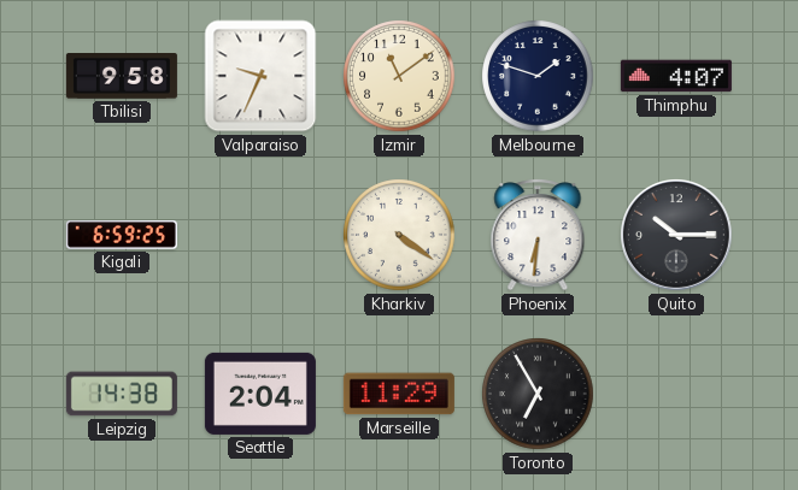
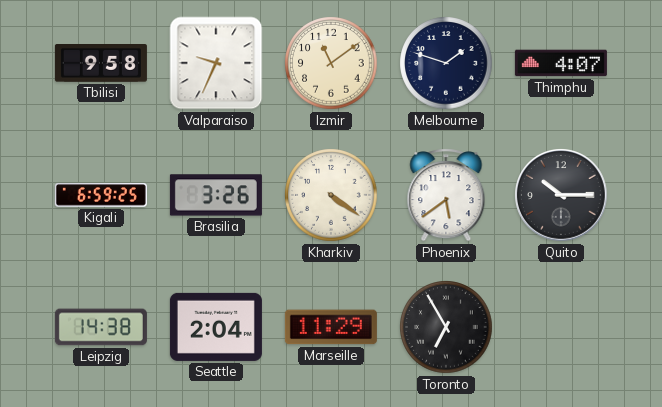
Brasilia: none -> 3:26 (216, 195)
Phoenix: 6:31 -> 5:39 (446, 195)
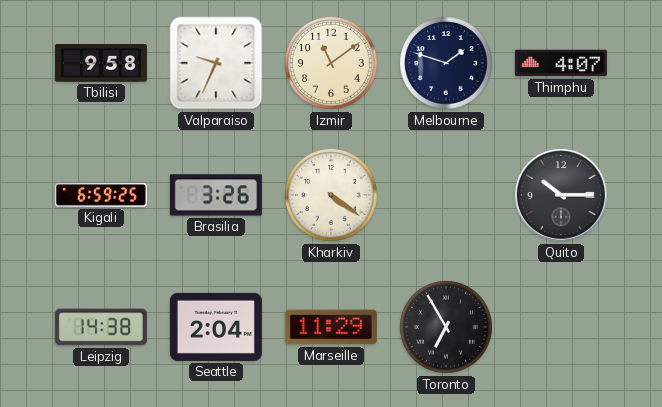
Phoenix: 5:39 -> none (446, 195)
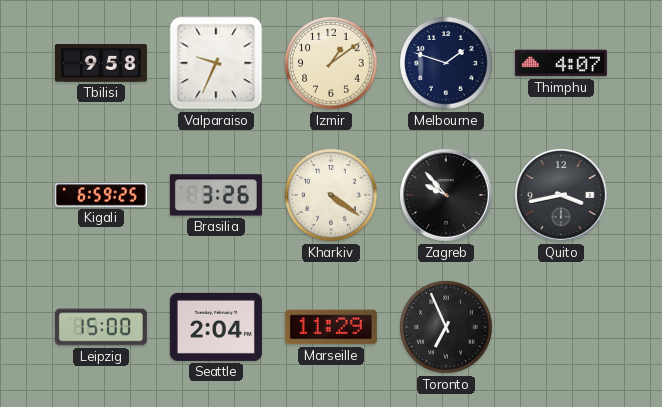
Izmir: 11:09 -> 1:09 (331, 63)
Zagreb: none -> 9:53 (447, 196)
Quito: 10:15 -> 3:43 (562, 196)
Leipzig: 14:38 -> 15:00 (101, 327)
Toronto: 6:55 -> 6:56 (446, 327)
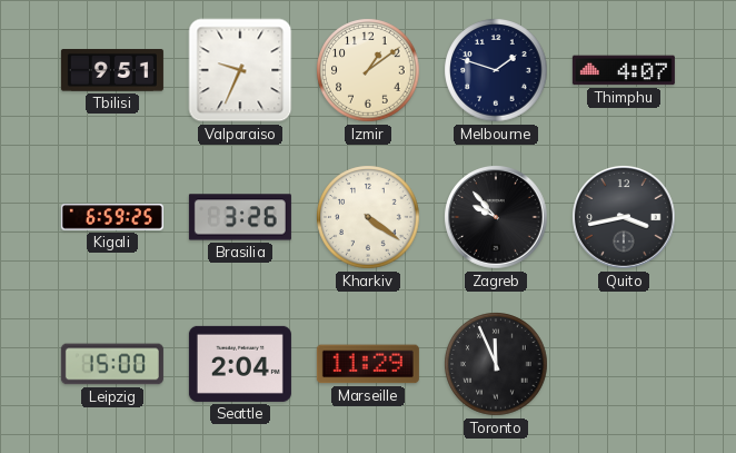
Tbilisi: 9:58 -> 9:51 (112, 71)
Toronto: 6:56 -> 11:56 (496, 364)
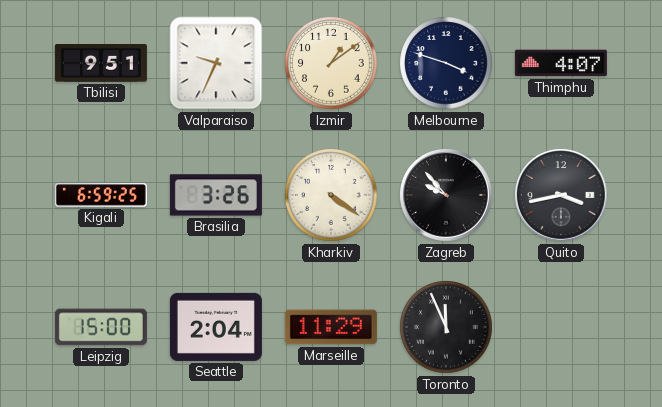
Melbourne: 1:48 -> 3:48 (446, 63)
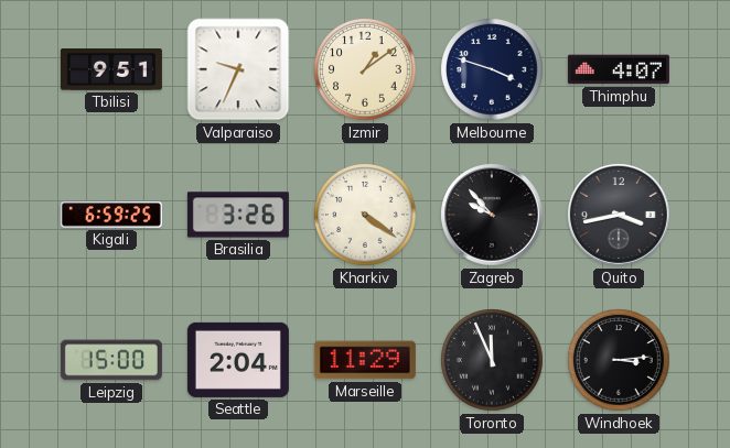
Windhoek: none -> 3:14 (619, 360)
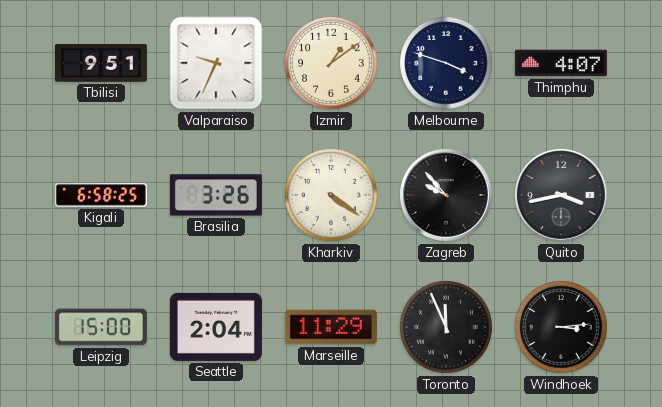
Kigali: 6:59 -> 6:58 (101, 195)
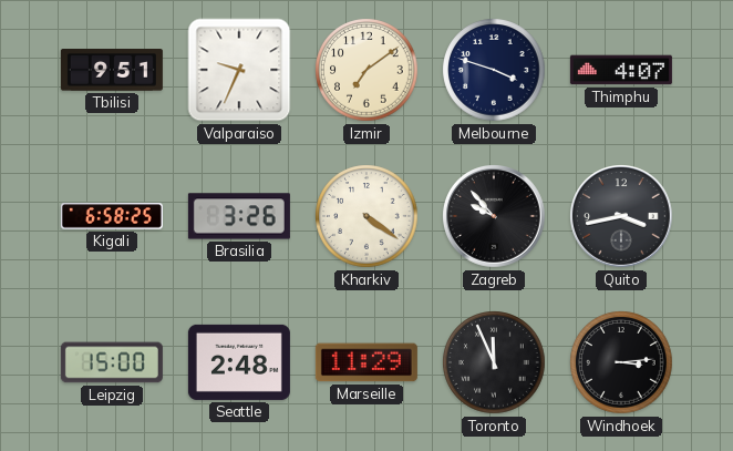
Izmir: 1:09 -> 7:09 (366, 70)
Seattle: 2:04 -> 2:48 (239, 362)
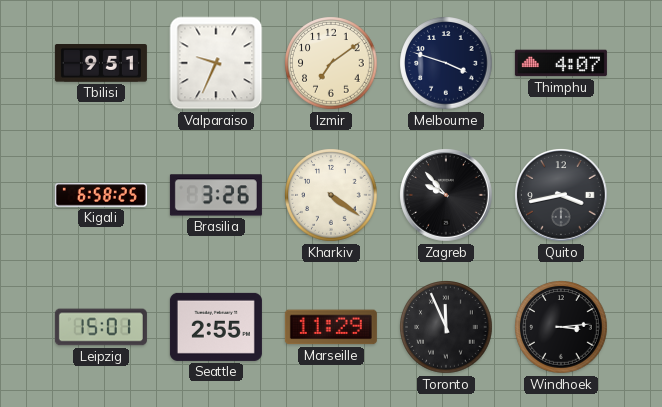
Leipzig: 15:00 -> 15:01 (101, 327)
Seattle: 2:48 -> 2:55 (216, 327)
